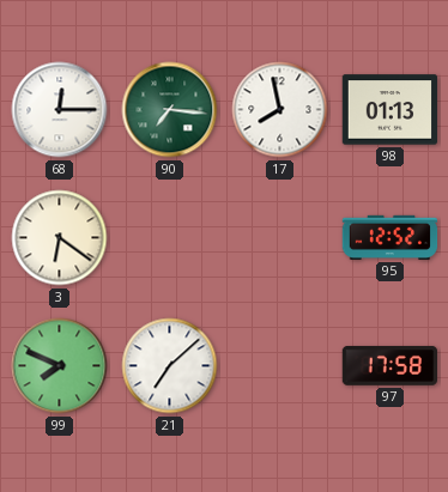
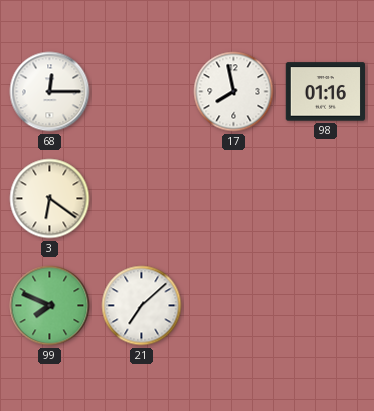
90: 7:16 -> none (170, 110)
98: 01:13 -> 01:16 (325, 92)
95: 12:52 -> none (391, 237)
97: 17:58 -> none (389, 365)
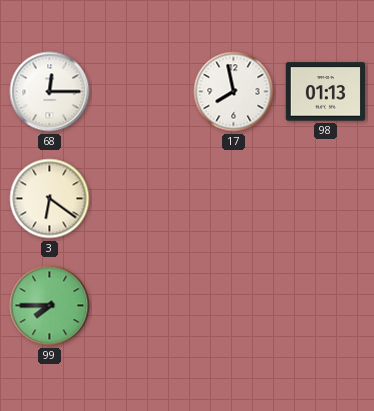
98: 01:16 -> 01:13 (325, 92)
99: 7:49 -> 7:45 (50, 306)
21: 7:08 -> none (142, 306)
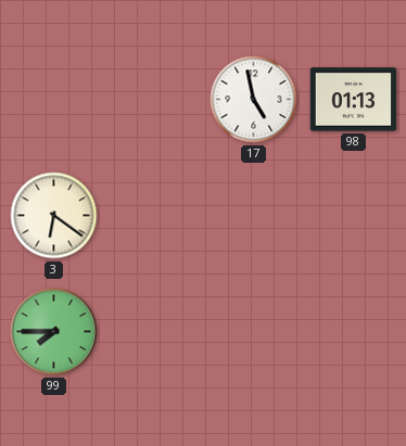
68: 12:15 -> none (50, 92)
17: 7:58 -> 4:58 (254, 100)
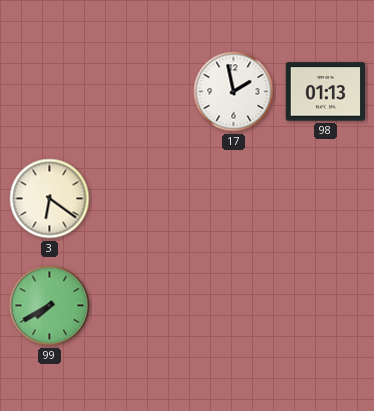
17: 4:58 -> 1:58 (234, 92)
99: 7:45 -> 7:40 (50, 306)
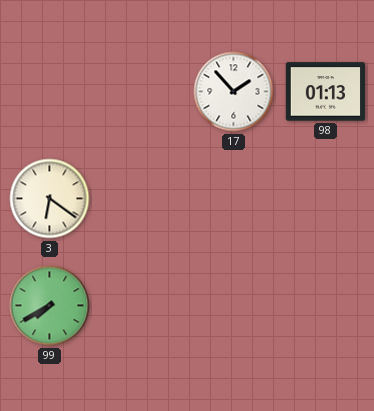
17: 1:58 -> 1:53 (234, 92)
